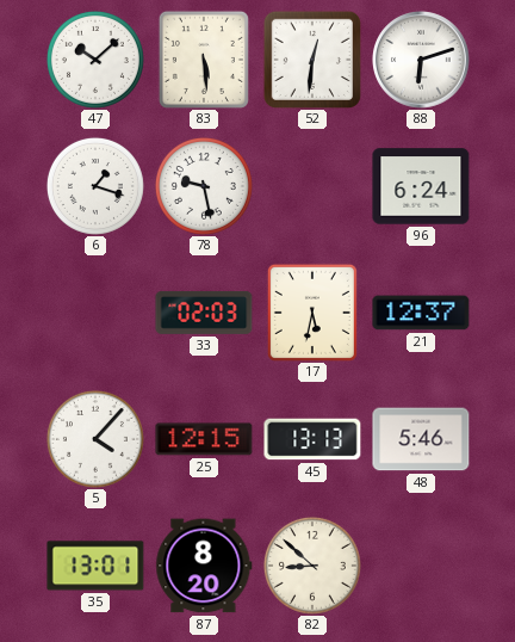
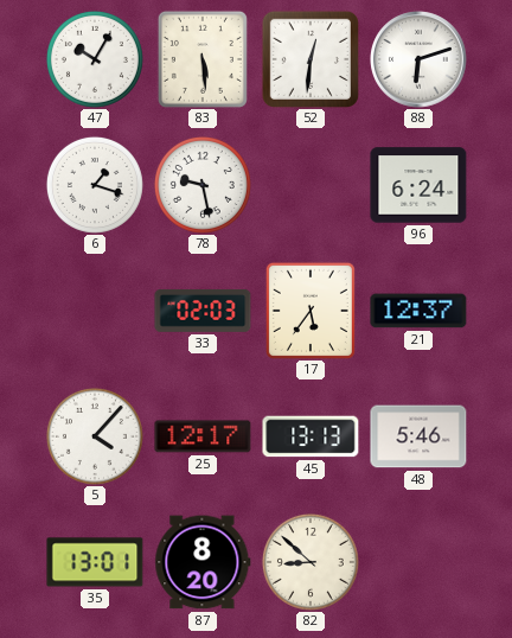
47: 10:08 -> 10:05 (95, 59)
17: 5:32 -> 5:36 (311, 311)
25: 12:15 -> 12:17 (203, 436)
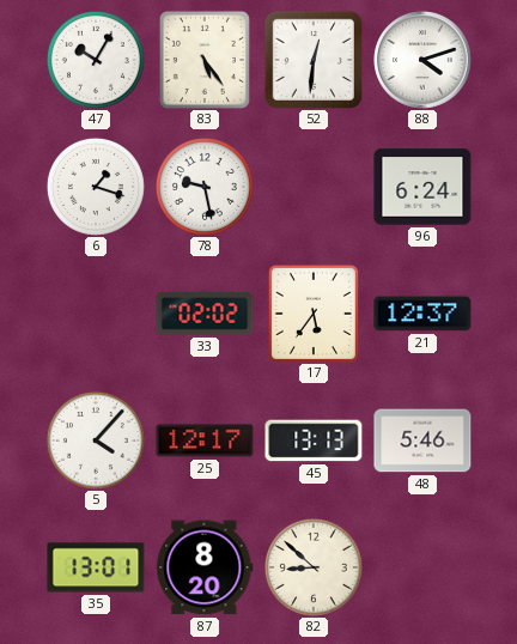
83: 5:29 -> 5:24 (205, 60)
88: 6:12 -> 4:12 (422, 60)
33: 02:03 -> 02:02 (205, 314)
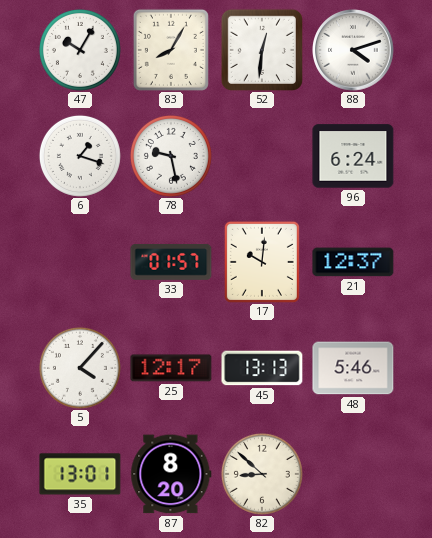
83: 5:24 -> 8:05 (171, 50)
33: 02:02 -> 01:57 (171, 262)
17: 5:36 -> 10:01 (262, 262)
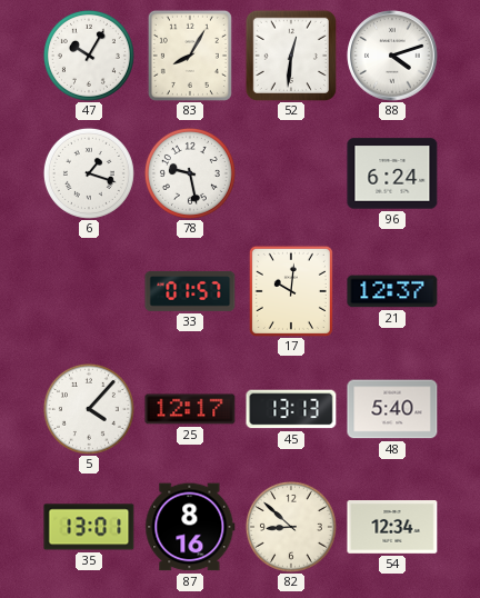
48: 5:46 -> 5:40 (392, 409)
87: 8:20 -> 8:16 (190, 527)
54: none -> 12:34 (392, 528)
